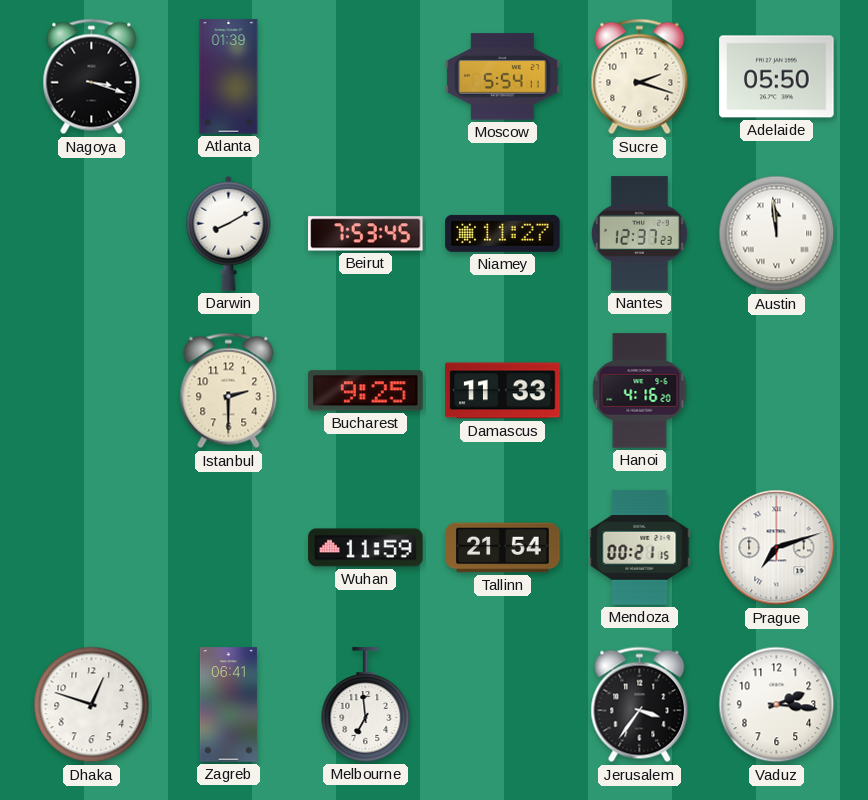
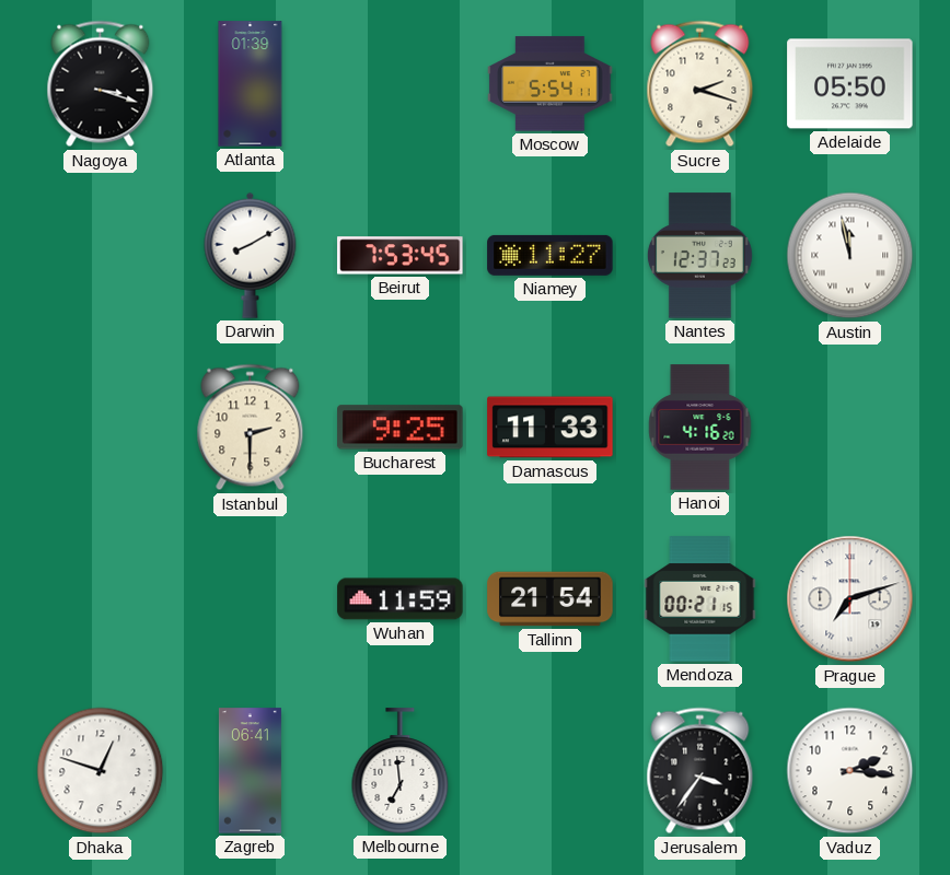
Austin: 11:59 -> 11:58 (850, 256)
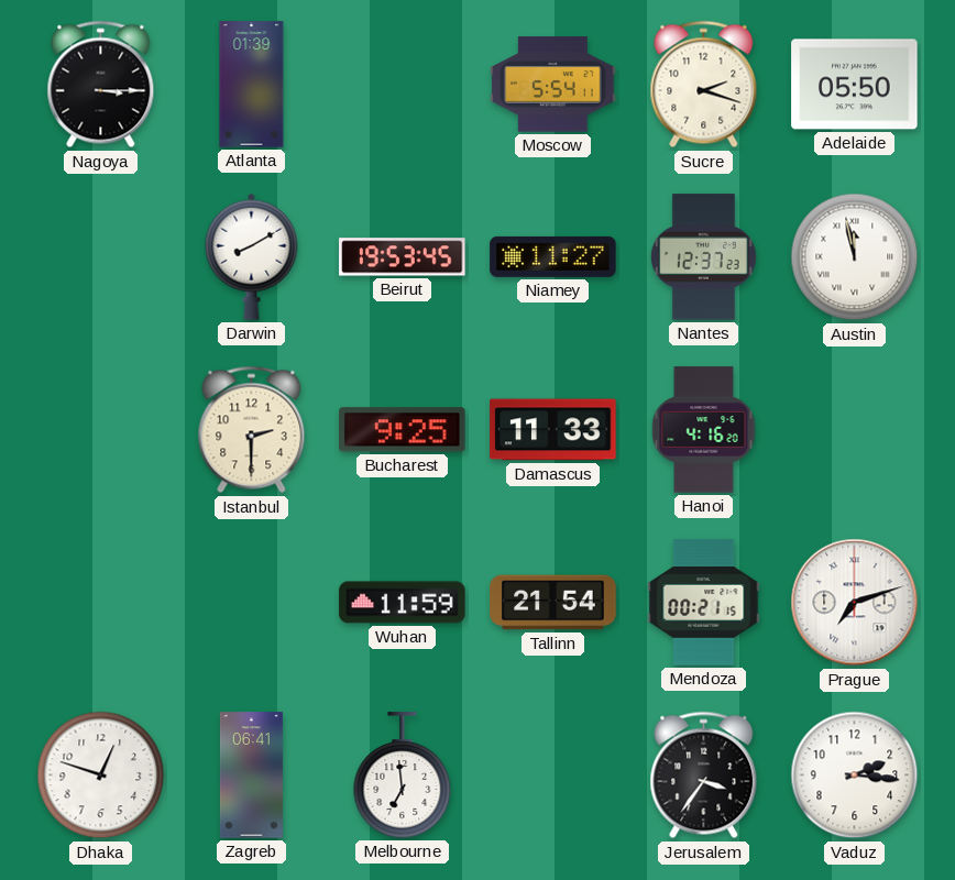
Nagoya: 3:18 -> 3:15 (101, 85)
Beirut: 7:53 -> 19:53 (403, 257)
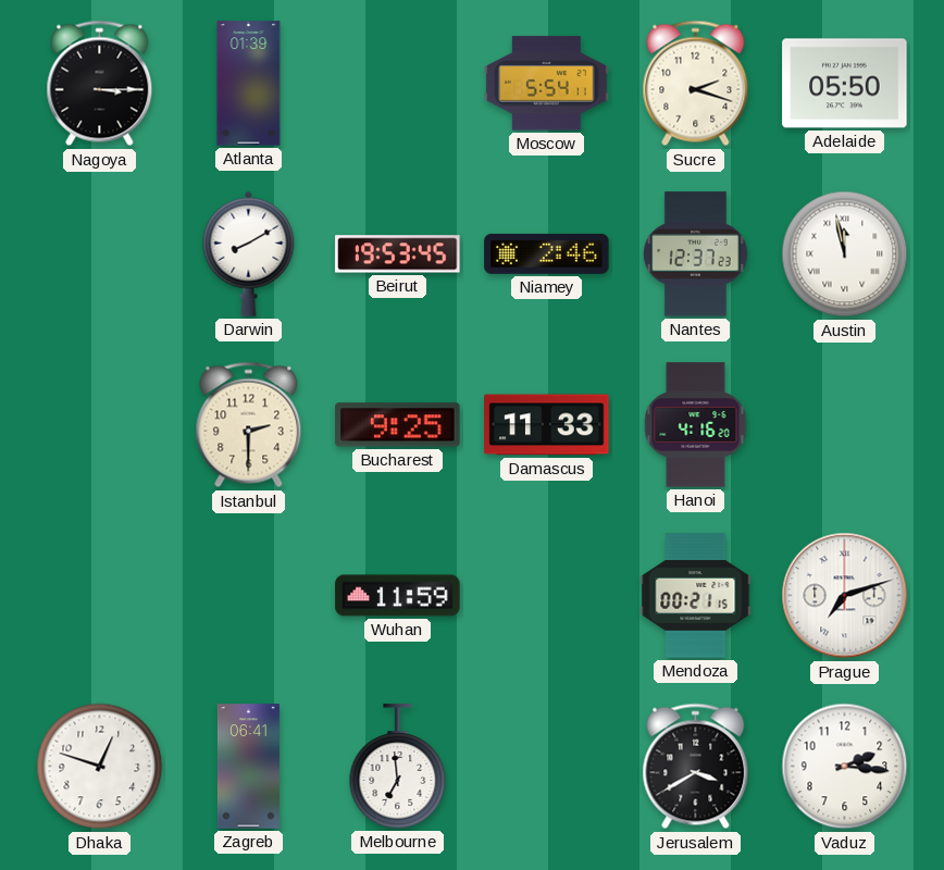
Niamey: 11:27 -> 2:46 (547, 253)
Tallinn: 21:54 -> none (553, 603)
Jerusalem: 3:36 -> 3:40 (696, 767)
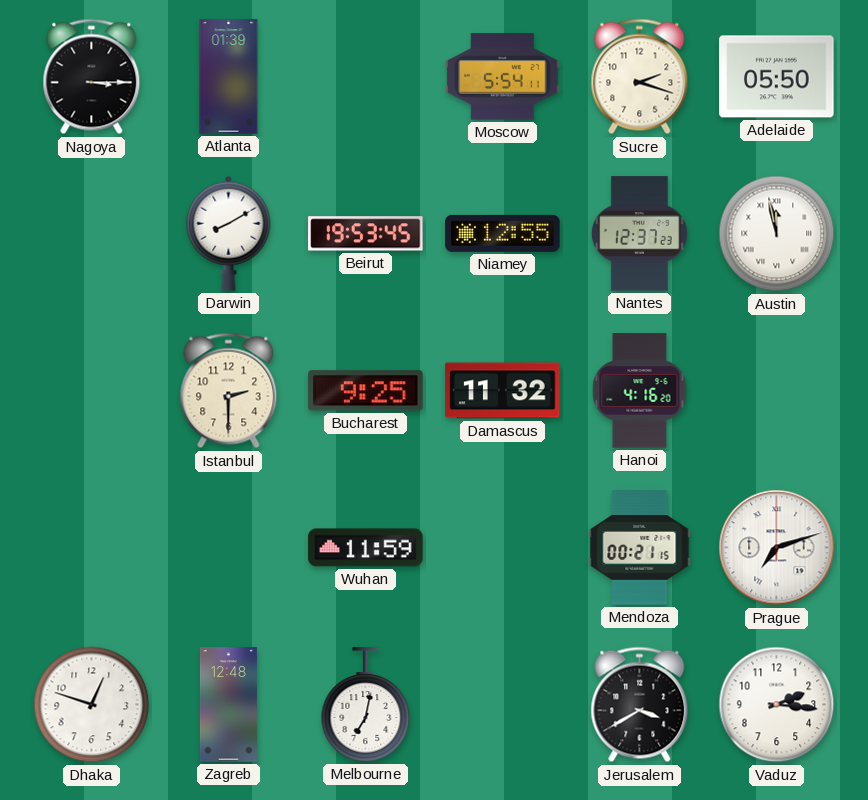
Niamey: 2:46 -> 12:55 (503, 233)
Damascus: 11:33 -> 11:32 (503, 391)
Zagreb: 06:41 -> 12:48 (228, 705)
Melbourne: 6:59 -> 7:02 (366, 705)
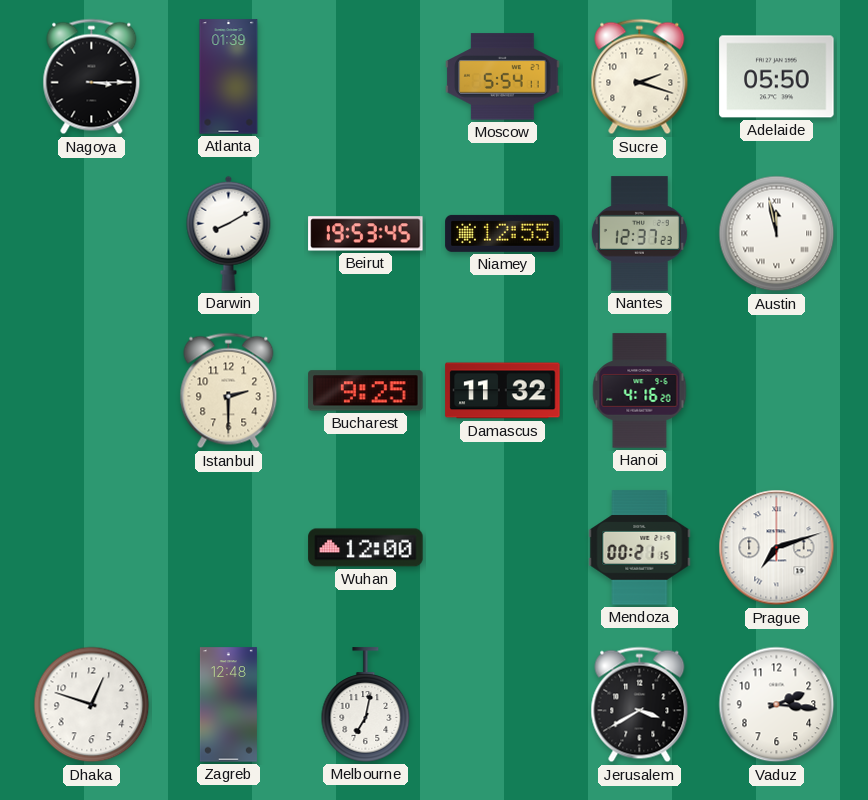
Wuhan: 11:59 -> 12:00 (366, 548)
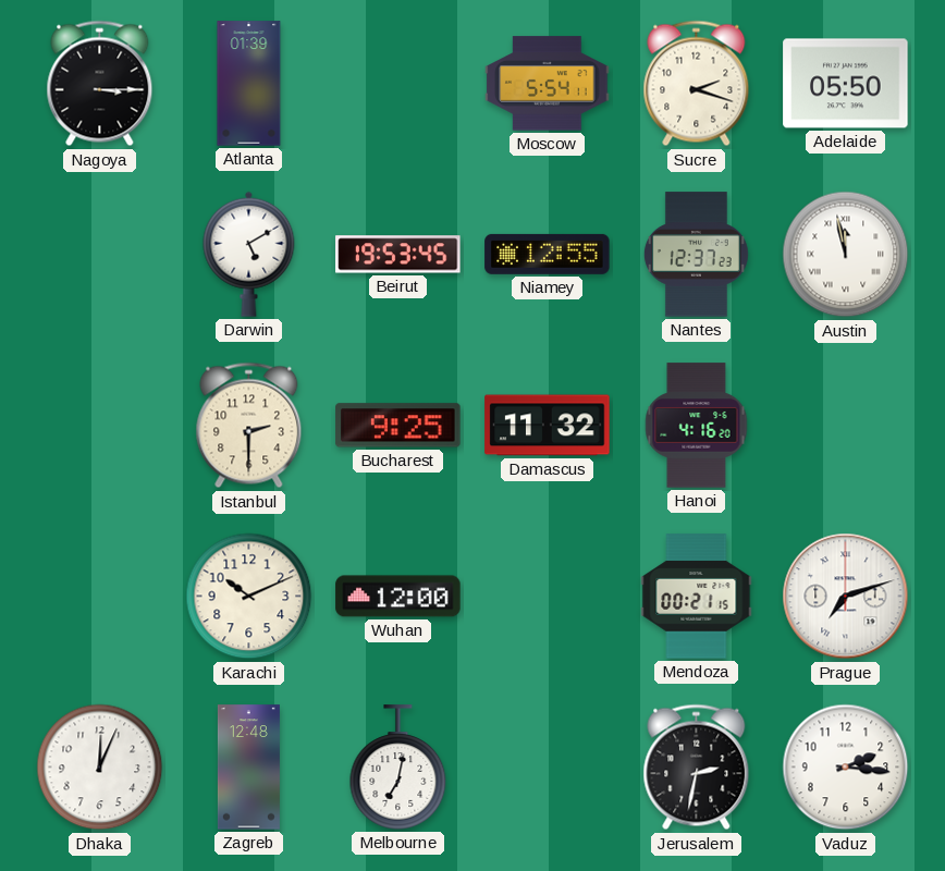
Darwin: 8:10 -> 5:10 (249, 254)
Karachi: none -> 10:11 (249, 597)
Dhaka: 12:48 -> 12:04 (100, 768)
Jerusalem: 3:40 -> 2:32 (697, 768)
